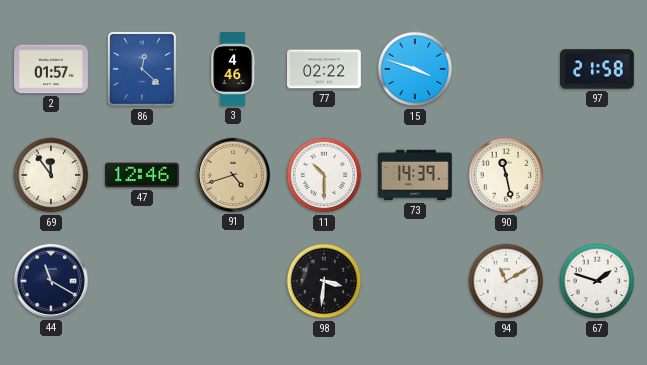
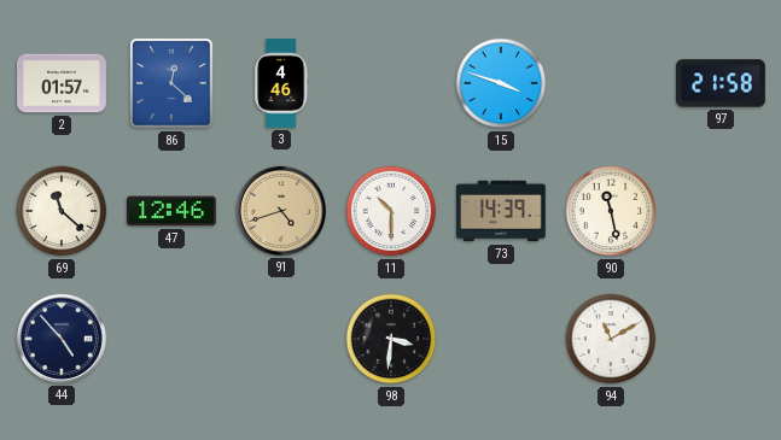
77: 02:22 -> none (325, 69)
69: 11:54 -> 11:22 (62, 211)
44: 11:20 -> 4:53 (62, 339)
67: 1:48 -> none (597, 281)
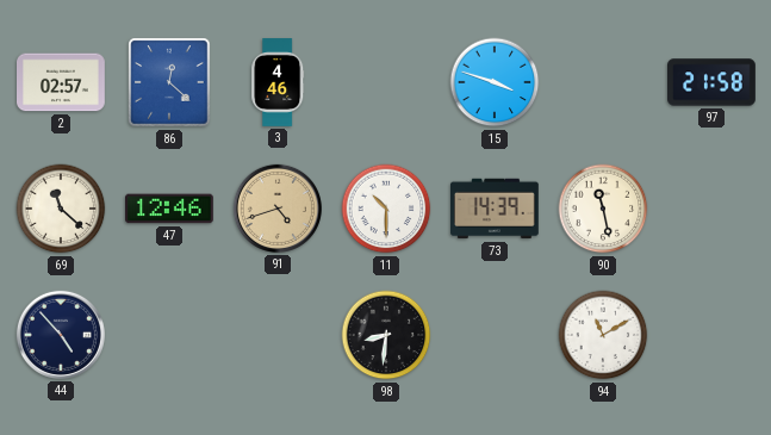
2: 01:57 -> 02:57 (62, 82)
98: 3:31 -> 8:31 (386, 335)
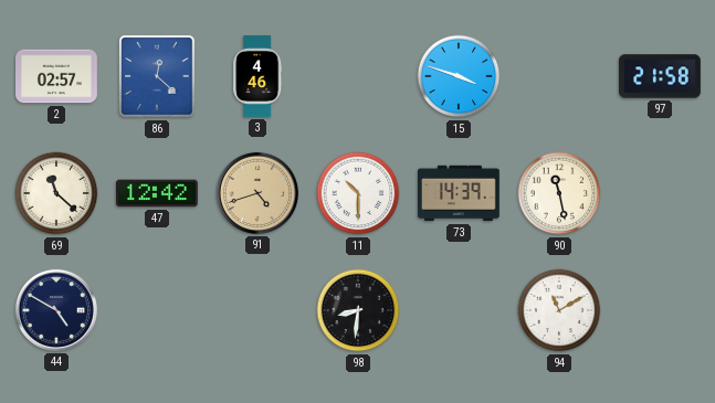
47: 12:46 -> 12:42 (158, 193)
44: 4:53 -> 4:50 (56, 310)
